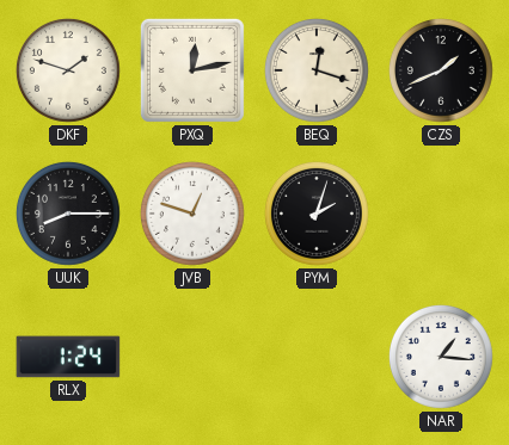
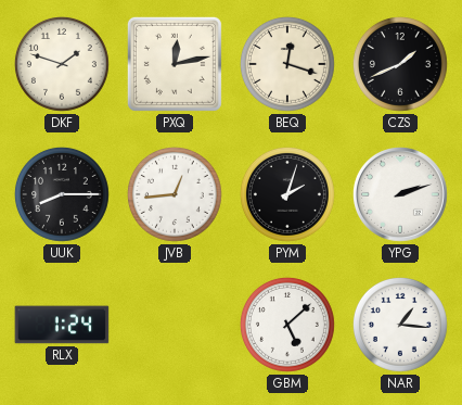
JVB: 12:48 -> 12:44 (175, 194)
YPG: none -> 2:12 (401, 195)
GBM: none -> 5:08 (287, 325)
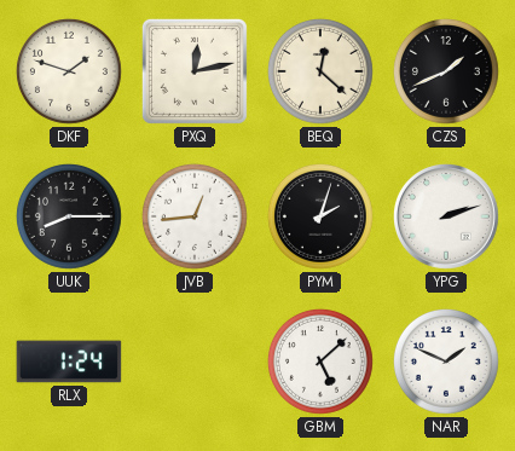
BEQ: 12:18 -> 12:22 (320, 71)
NAR: 1:16 -> 1:49 (446, 362)
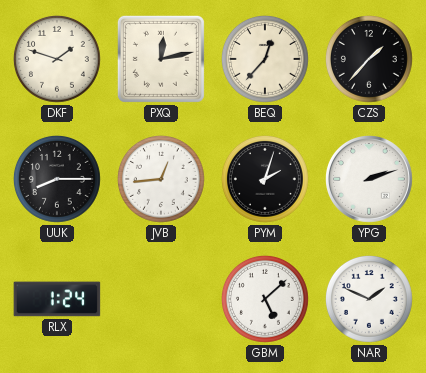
BEQ: 12:22 -> 12:37 (265, 59)
CZS: 1:41 -> 1:37 (369, 59)
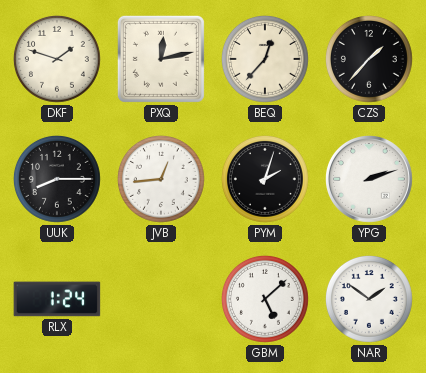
NAR: 1:49 -> 1:51 (369, 299)
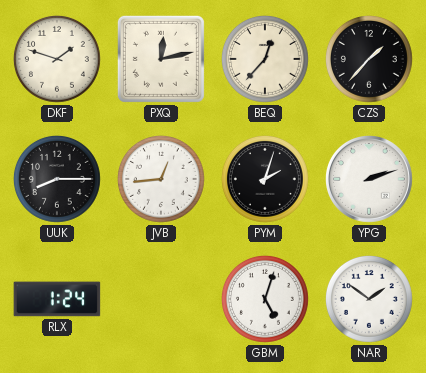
GBM: 5:08 -> 5:03 (265, 299)
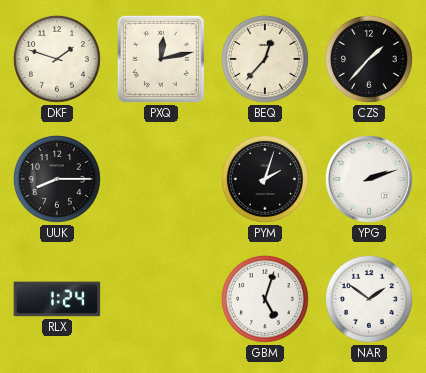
JVB: 12:44 -> none (161, 179)
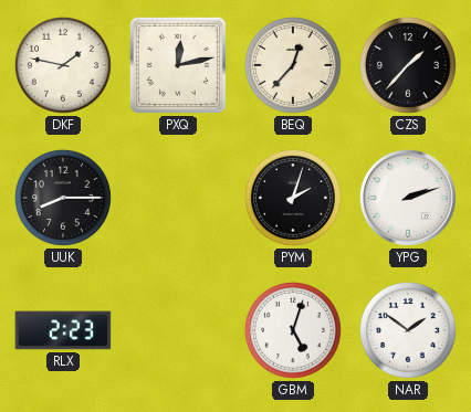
DKF: 1:48 -> 1:47 (63, 65)
RLX: 1:24 -> 2:23 (63, 330)
